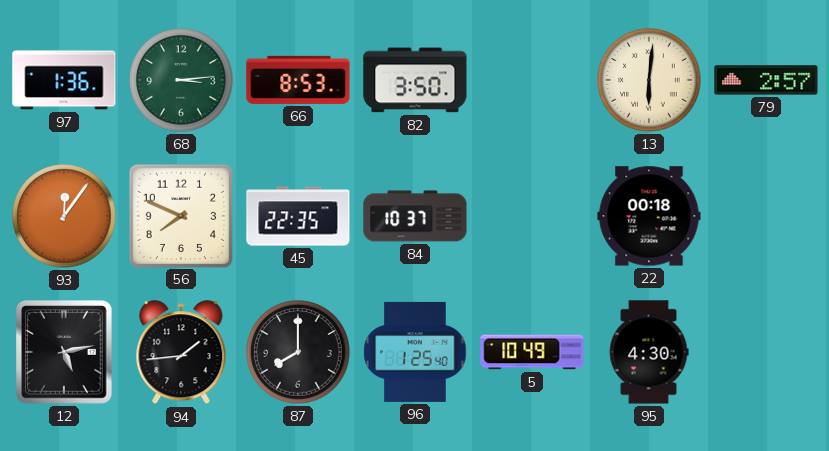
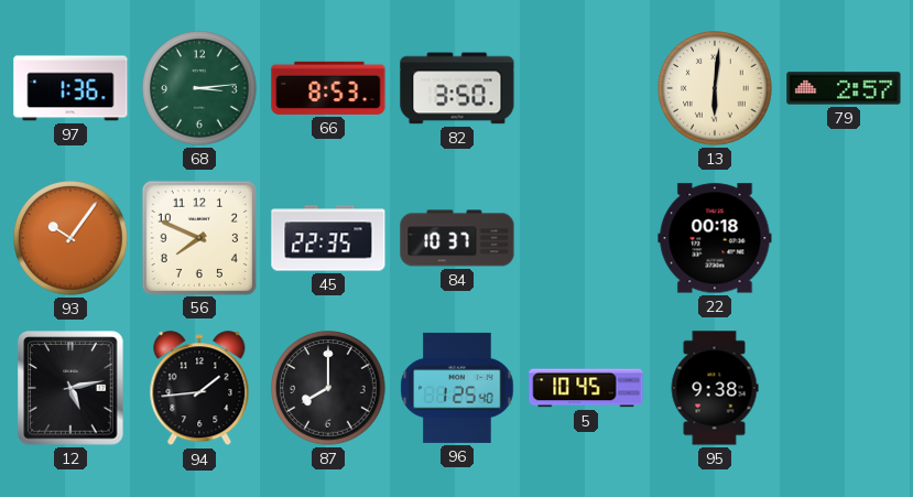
93: 12:06 -> 10:06 (70, 238)
5: 10:49 -> 10:45 (586, 388)
95: 4:30 -> 9:38 (715, 388)
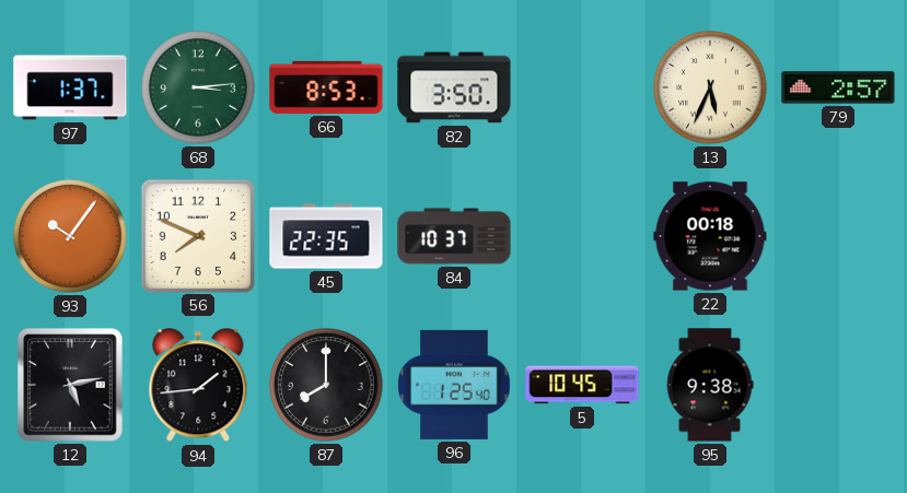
97: 1:36 -> 1:37 (70, 87)
13: 6:01 -> 5:34 (710, 87)
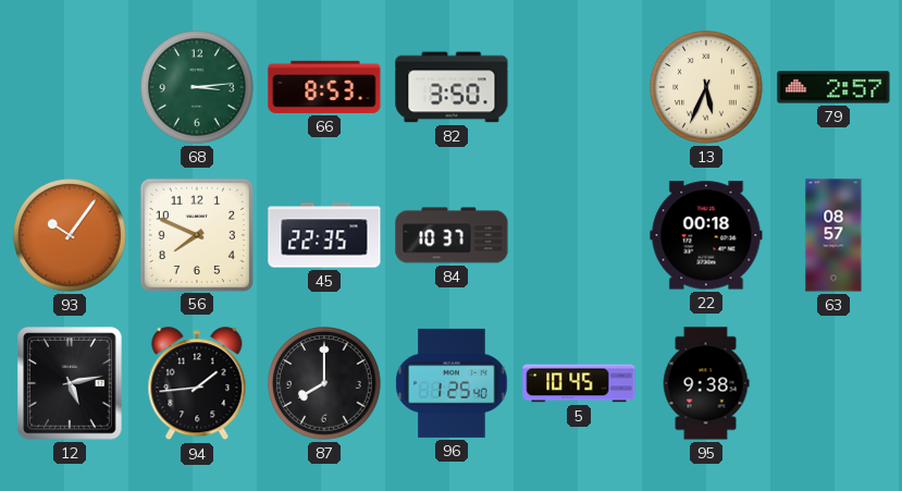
97: 1:37 -> none (70, 87)
63: none -> 08:57 (833, 235)
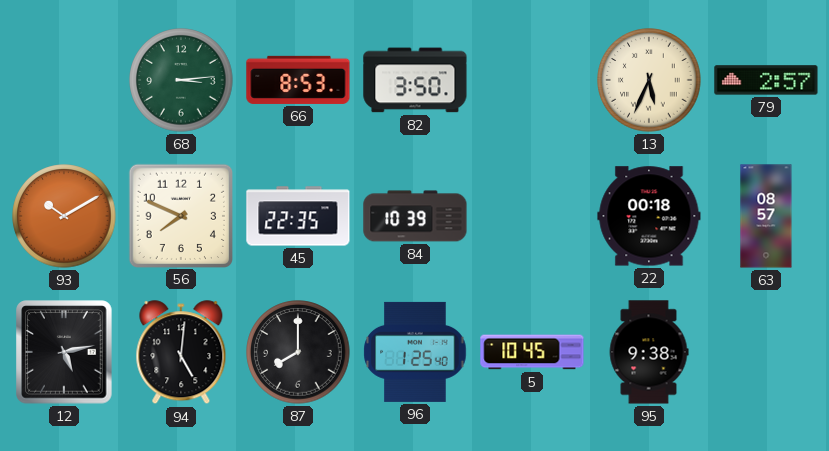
93: 10:06 -> 10:10 (64, 216)
84: 10:37 -> 10:39 (415, 216)
94: 1:44 -> 5:01 (181, 353)
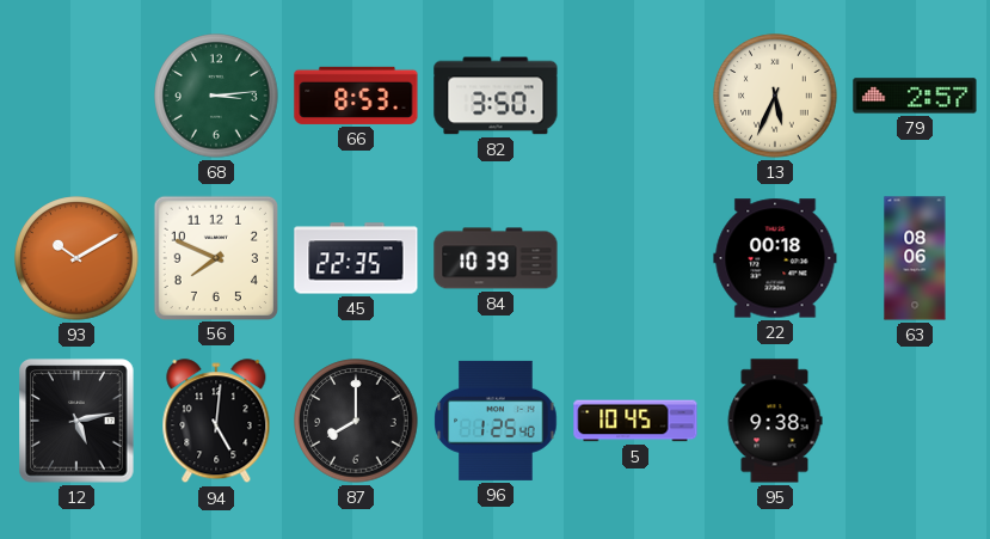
63: 08:57 -> 08:06 (915, 258)
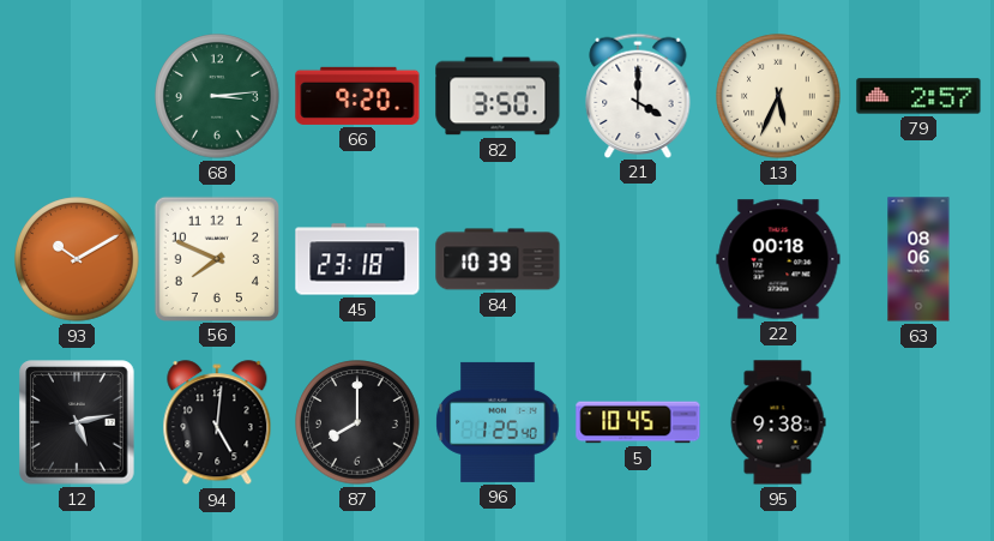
66: 8:53 -> 9:20 (357, 96)
21: none -> 4:00 (638, 95)
45: 22:35 -> 23:18 (357, 259)
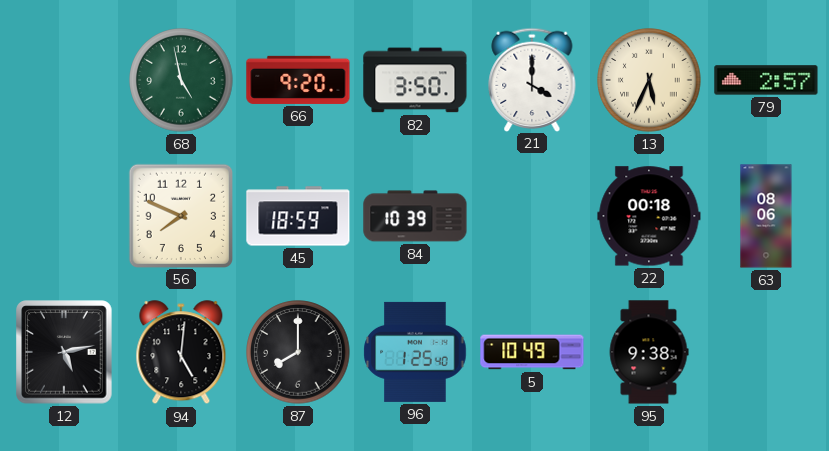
68: 3:14 -> 4:58 (181, 80)
93: 10:10 -> none (77, 259)
45: 23:18 -> 18:59 (298, 216)
5: 10:45 -> 10:49 (532, 352)
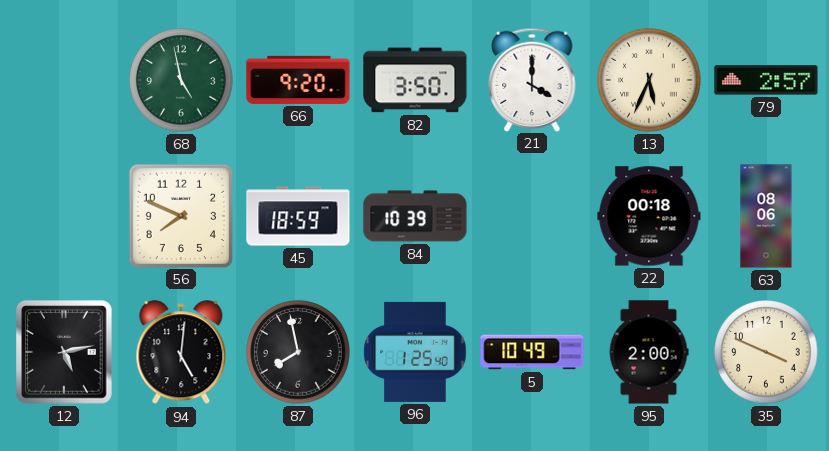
87: 8:00 -> 7:58 (298, 352)
95: 9:38 -> 2:00 (649, 352)
35: none -> 3:49 (766, 352)
